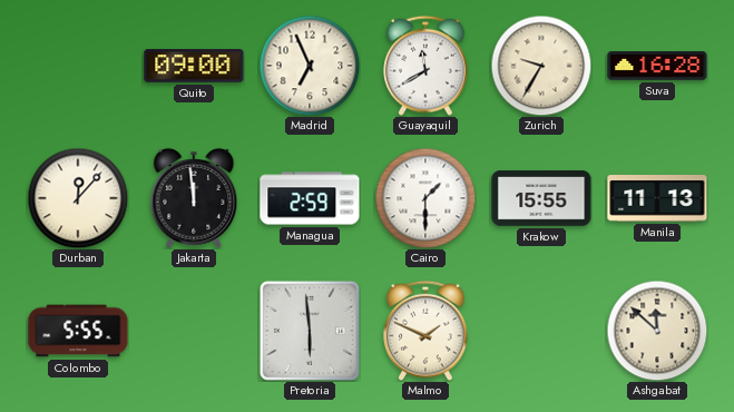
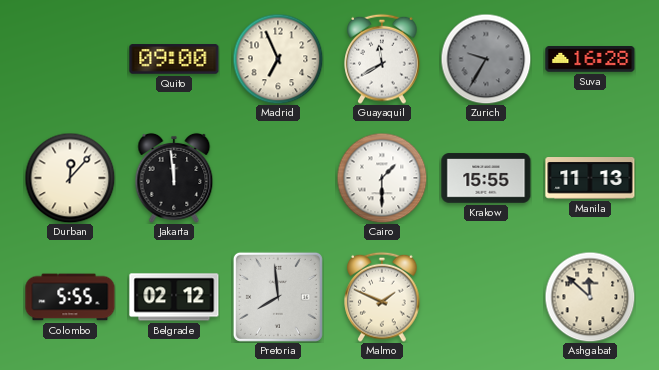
Zurich dial: cream -> grey (486, 59)
Managua: 2:59 -> none (310, 198)
Belgrade: none -> 02:12 (174, 297)
Pretoria: 5:59 -> 7:59 (278, 297)
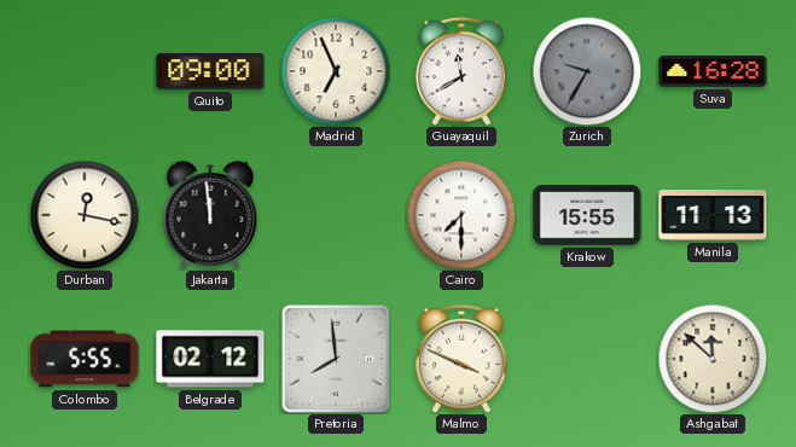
Durban: 12:07 -> 12:17 (85, 215)
Cairo: 1:30 -> 7:30 (461, 215)
Malmo: 1:49 -> 3:49 (461, 359)
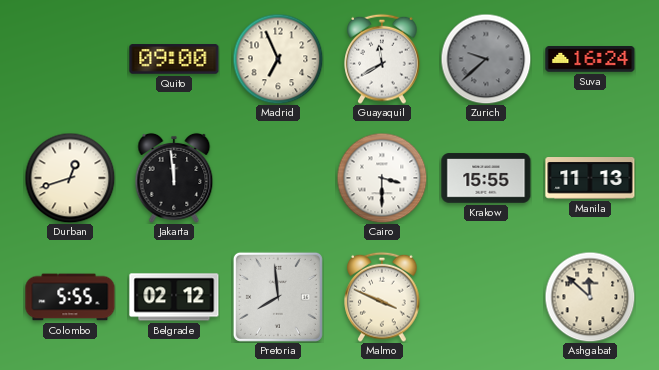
Zurich: 9:35 -> 9:38 (486, 59)
Suva: 16:28 -> 16:24 (590, 59)
Durban: 12:17 -> 12:42 (70, 178)
Cairo: 7:30 -> 3:30 (382, 178)
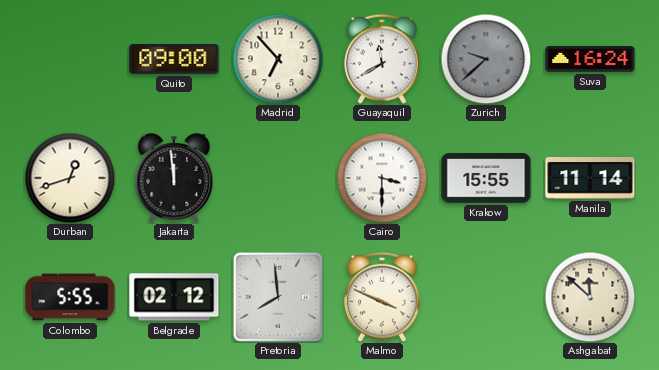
Madrid: 6:56 -> 6:53 (278, 59)
Manila: 11:13 -> 11:14 (590, 178)
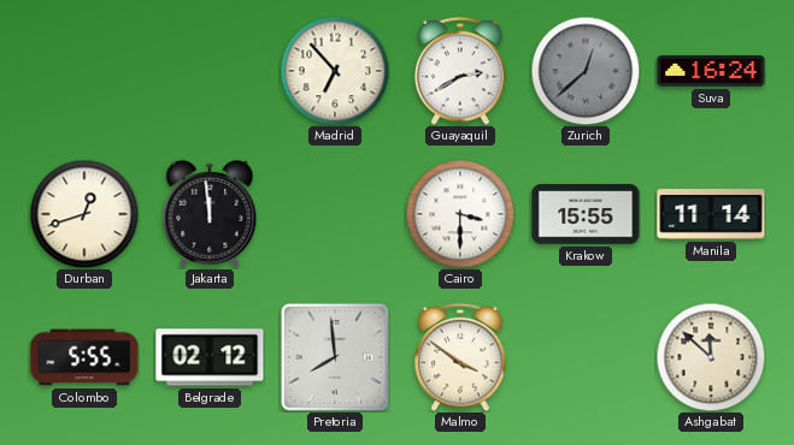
Quito: 09:00 -> none (174, 59)
Guayaquil: 11:40 -> 2:40 (460, 71)
Zurich: 9:38 -> 12:38 (586, 71)
Malmo: 3:49 -> 3:51 (460, 357)
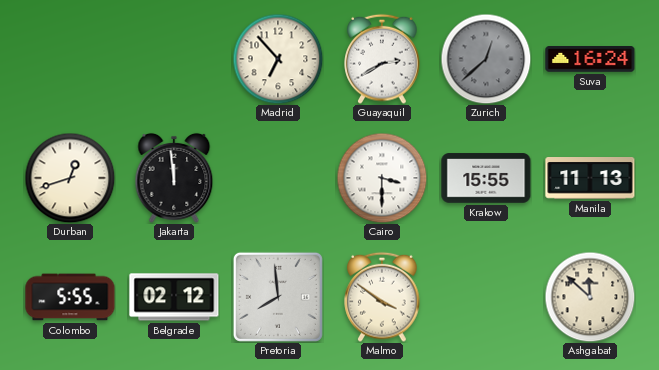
Manila: 11:14 -> 11:13 (590, 178)
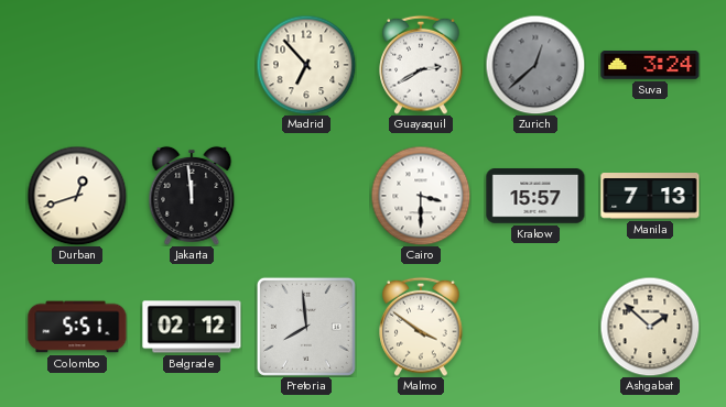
Suva: 16:24 -> 3:24 (650, 65)
Krakow: 15:55 -> 15:57 (535, 196)
Manila: 11:13 -> 7:13 (650, 196)
Colombo: 5:55 -> 5:51 (77, 327)
Ashgabat: 11:52 -> 1:52 (650, 327)
